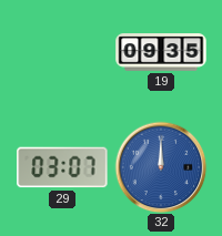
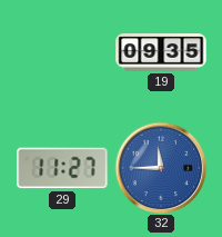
29: 03:07 -> 11:27 (62, 168)
32: 12:00 -> 11:45 (161, 168)
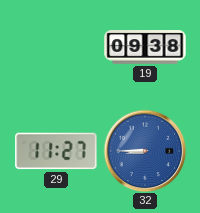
19: 09:35 -> 09:38 (145, 47)
32: 11:45 -> 8:45 (145, 151)
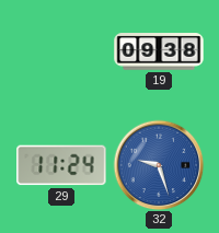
29: 11:27 -> 11:24 (61, 165)
32: 8:45 -> 9:27 (159, 165)
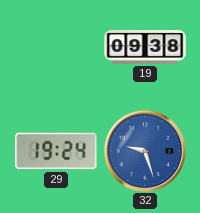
29: 11:24 -> 19:24 (56, 151)
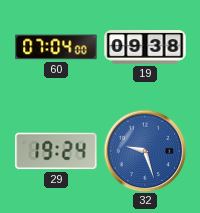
60: none -> 07:04 (56, 47)
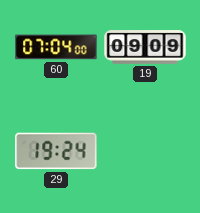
19: 09:38 -> 09:09 (145, 47)
32: 9:27 -> none (145, 151)
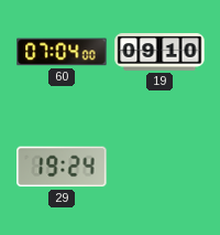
19: 09:09 -> 09:10 (159, 52)
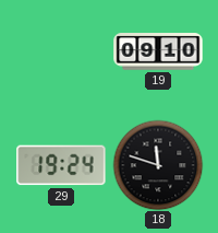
60: 07:04 -> none (62, 52)
18: none -> 11:48 (158, 165)
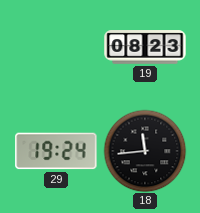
19: 09:10 -> 08:23 (145, 47)
18: 11:48 -> 11:44 (145, 151)
